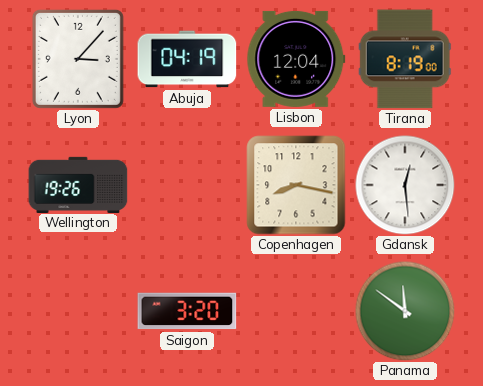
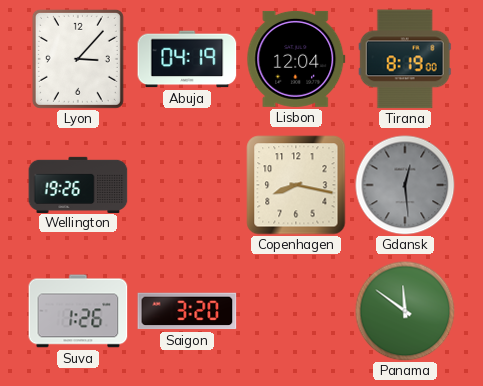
Gdansk dial: white -> grey (405, 185)
Suva: none -> 1:26 (78, 311)
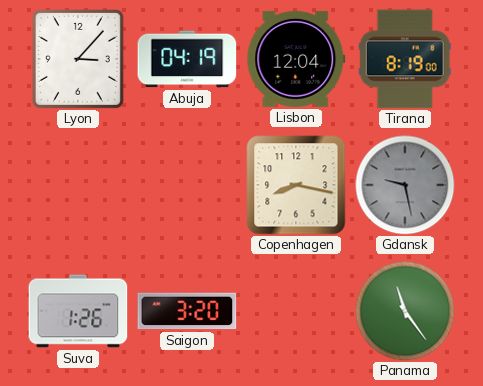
Wellington: 19:26 -> none (78, 184)
Gdansk: 12:29 -> 9:28 (405, 185)
Panama: 11:51 -> 11:24 (405, 311)
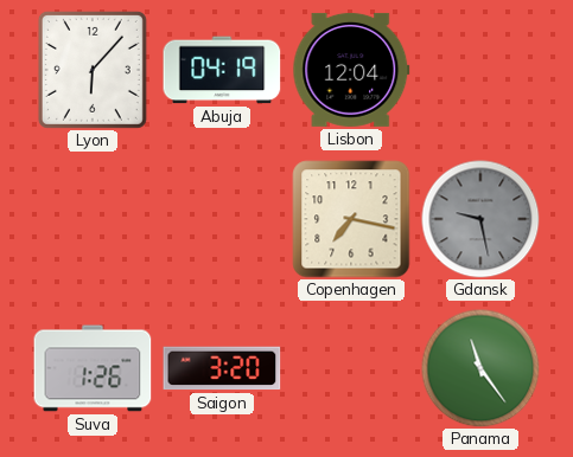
Lyon: 3:07 -> 6:07 (93, 70)
Tirana: 8:19 -> none (405, 59)
Copenhagen: 8:17 -> 7:17 (351, 219)
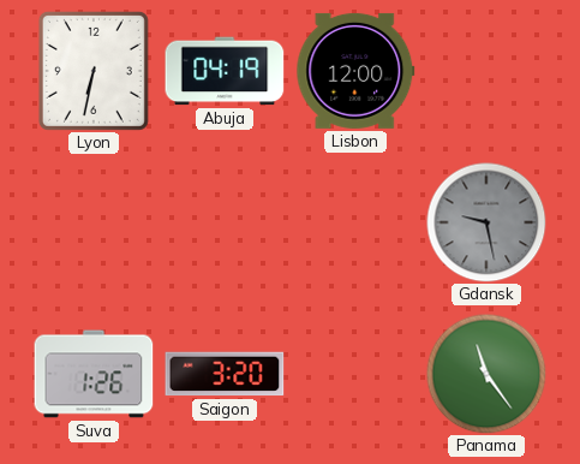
Lyon: 6:07 -> 6:32 (94, 71)
Lisbon: 12:04 -> 12:00 (355, 71)
Copenhagen: 7:17 -> none (351, 219)
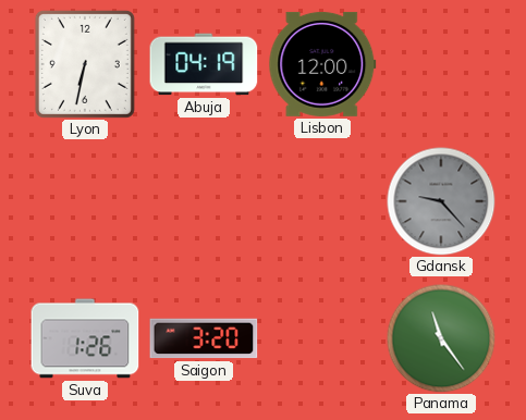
Gdansk: 9:28 -> 9:23 (441, 201)
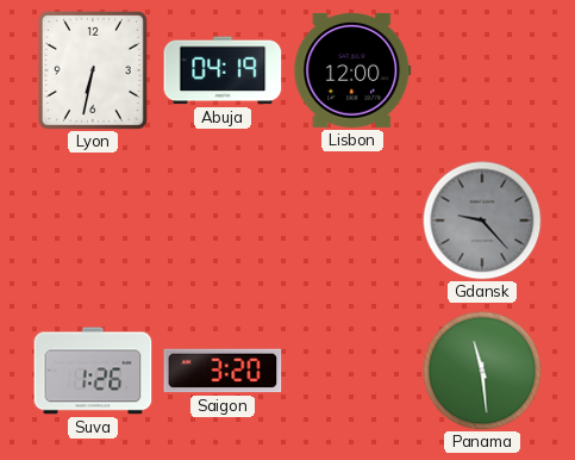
Panama: 11:24 -> 11:29 (482, 371)
